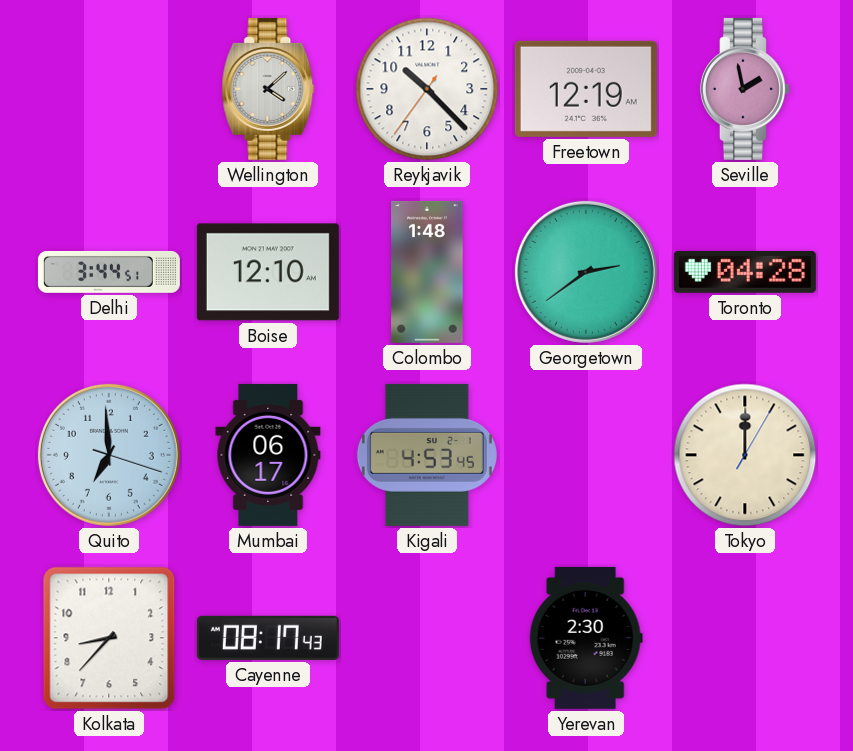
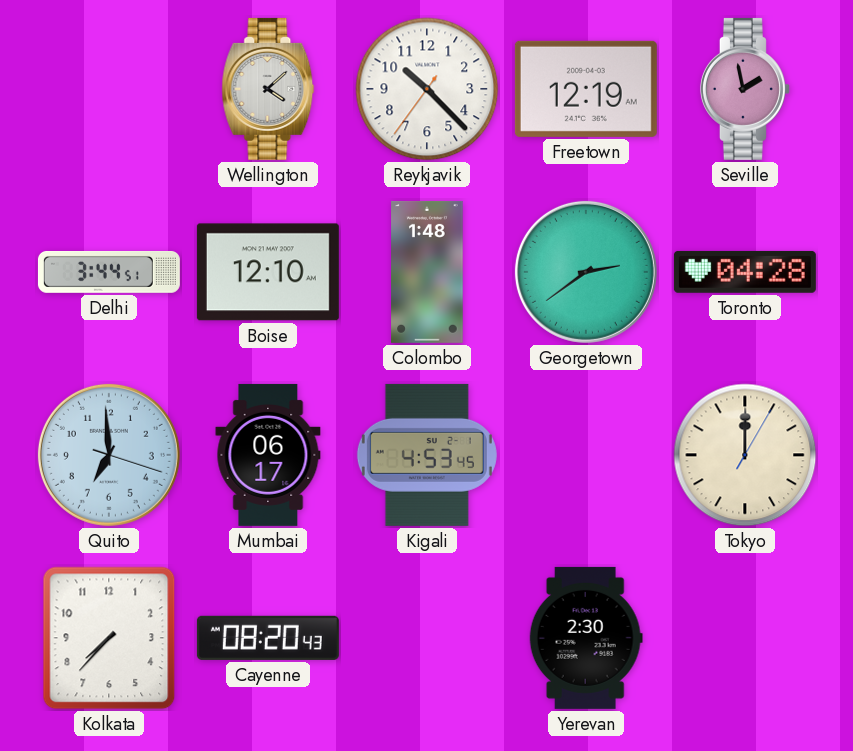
Kolkata: 8:37 -> 7:37 (109, 638)
Cayenne: 08:17 -> 08:20 (268, 638)
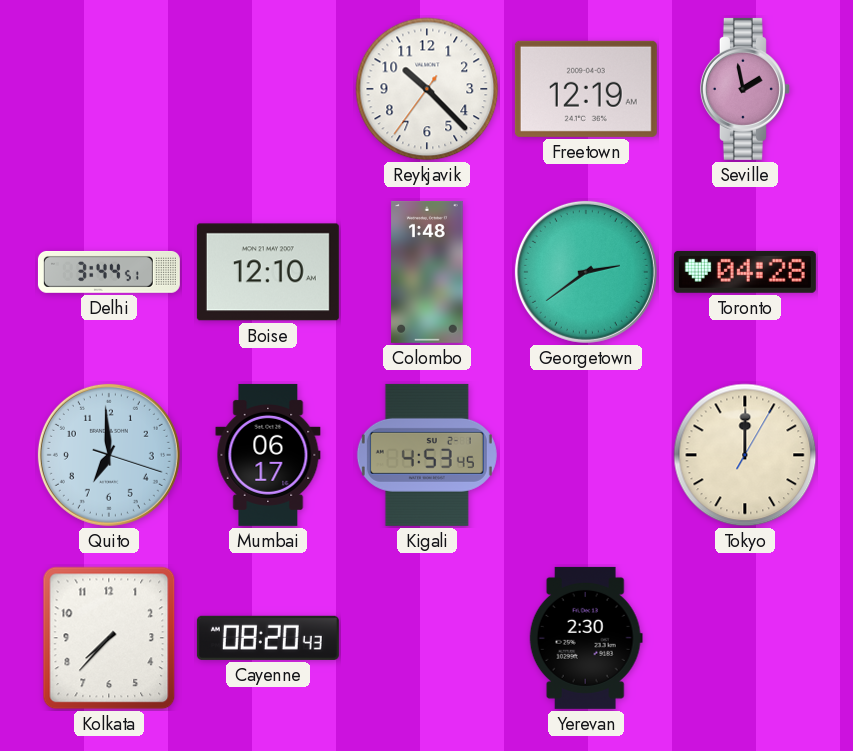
Wellington: 4:08 -> none (268, 89)
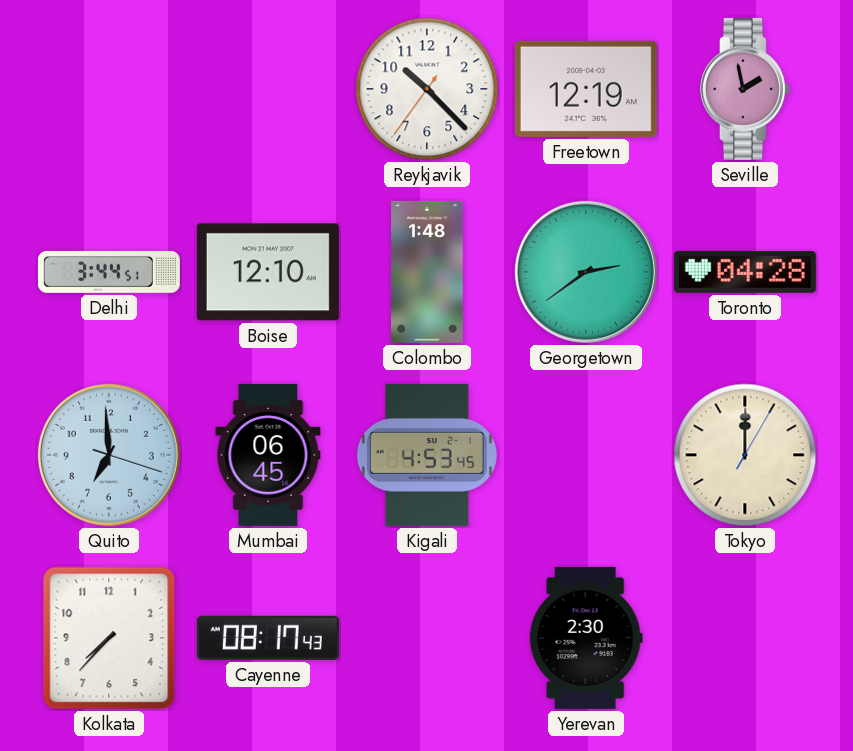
Mumbai: 06:17 -> 06:45 (268, 455)
Cayenne: 08:20 -> 08:17 (268, 638)
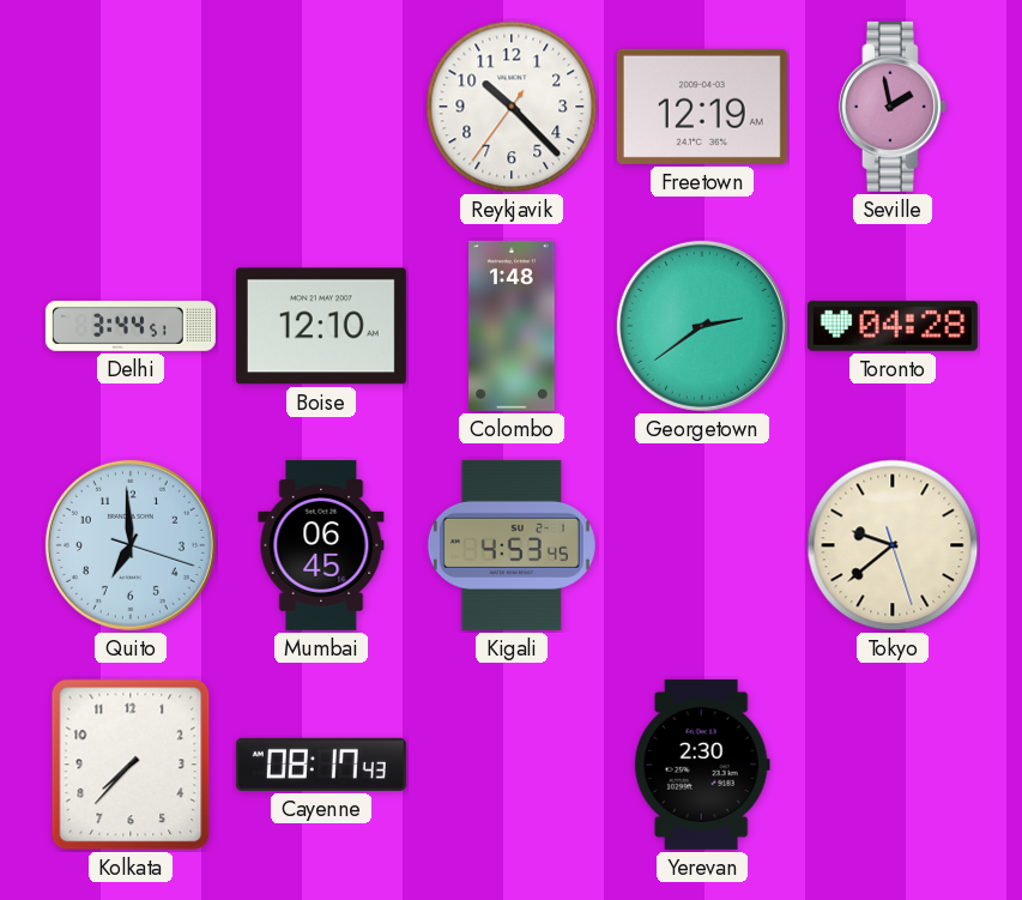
Tokyo: 12:00 -> 9:38 (893, 545)
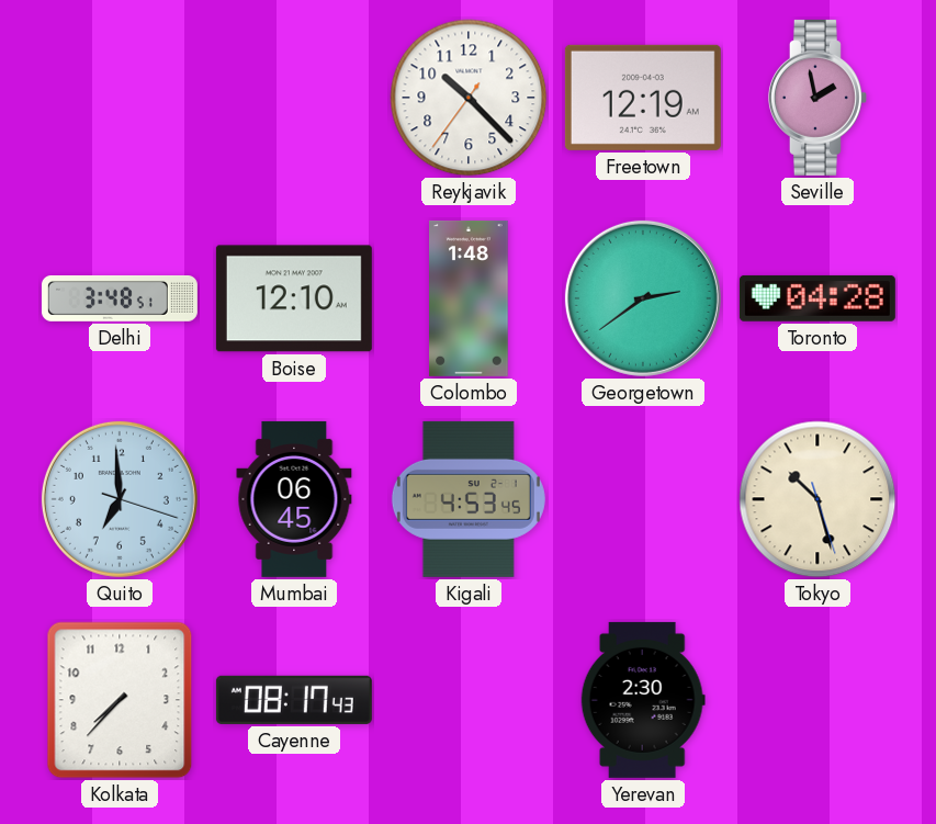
Delhi: 3:44 -> 3:48 (120, 298)
Tokyo: 9:38 -> 10:27 (817, 499)
